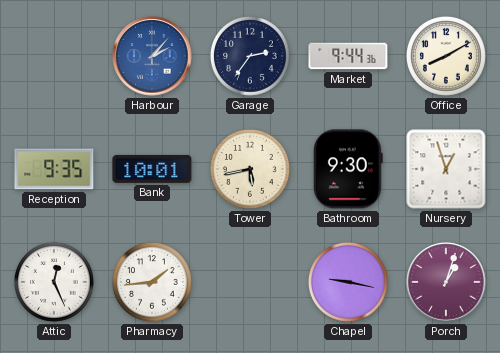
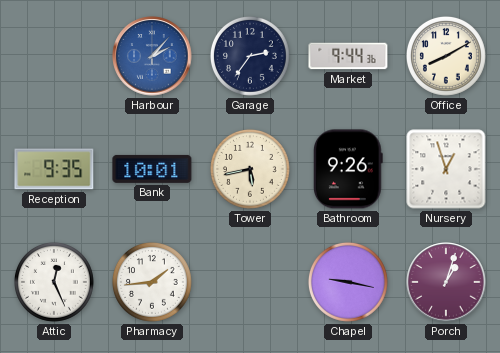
Bathroom: 9:30 -> 9:26 (349, 169)
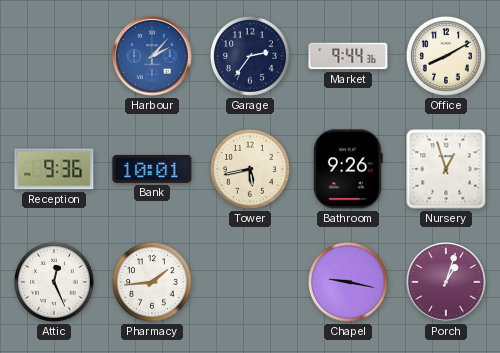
Reception: 9:35 -> 9:36 (54, 169)
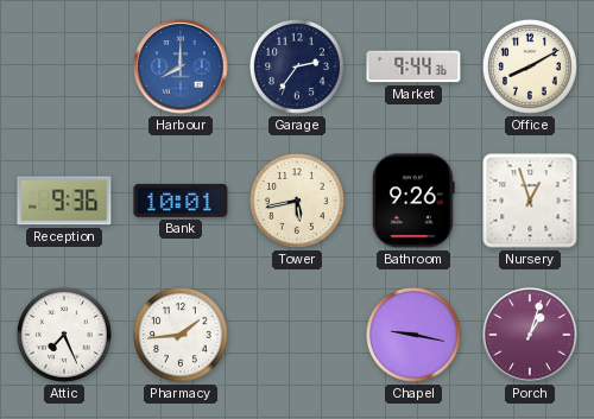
Harbour: 2:07 -> 8:00 (181, 66)
Attic: 12:26 -> 7:26 (64, 335)
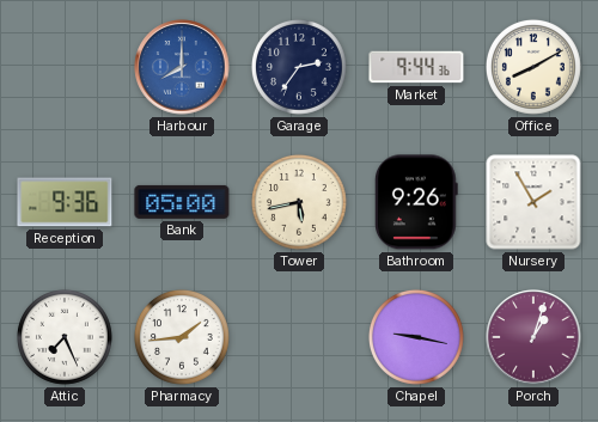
Bank: 10:01 -> 05:00 (182, 202)
Nursery: 12:57 -> 1:55 (533, 202)
